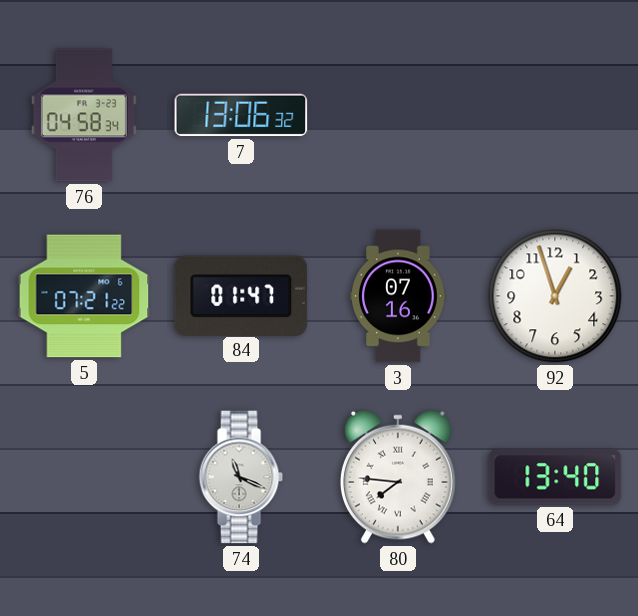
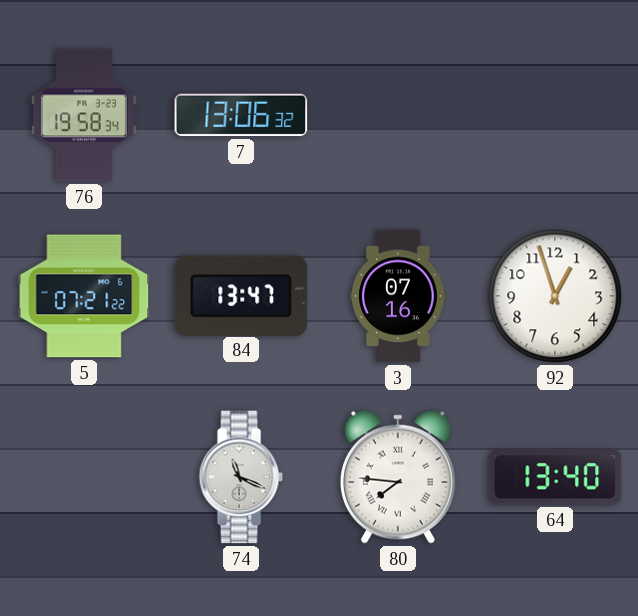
76: 04:58 -> 19:58 (84, 115)
84: 01:47 -> 13:47 (241, 295)
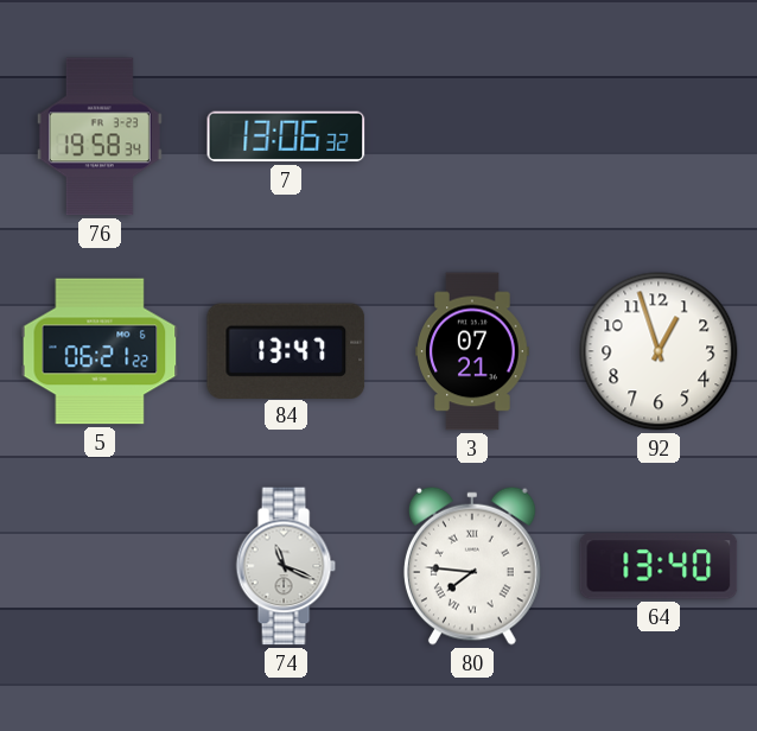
5: 07:21 -> 06:21 (100, 351)
3: 07:16 -> 07:21 (472, 351)
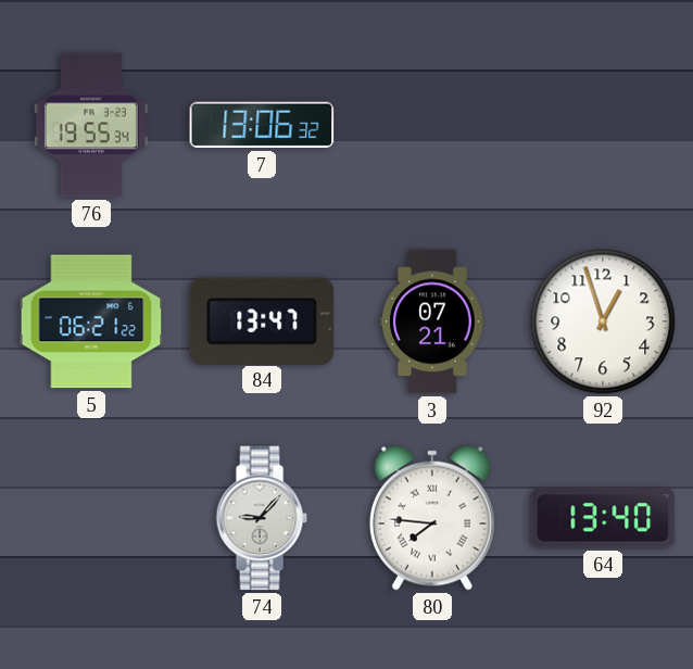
76: 19:58 -> 19:55 (91, 125)
74: 11:19 -> 9:07 (262, 518)
